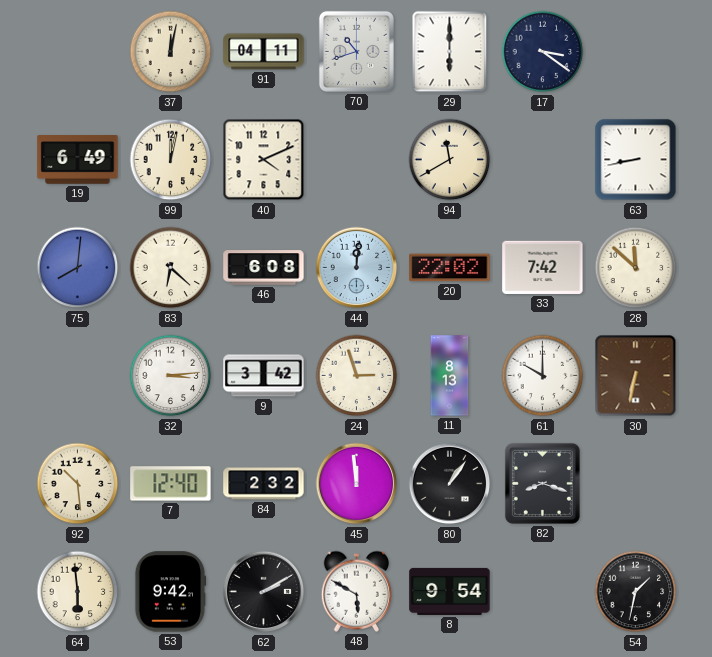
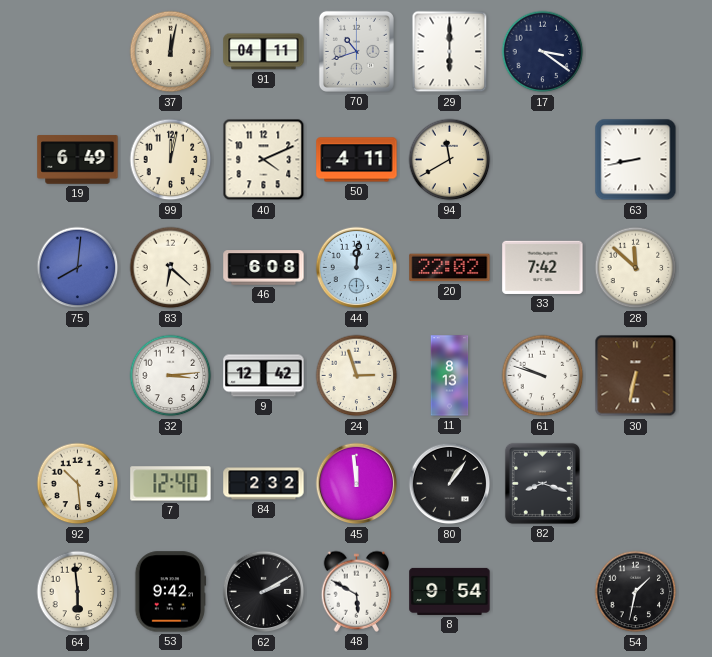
50: none -> 4:11 (357, 160)
9: 3:42 -> 12:42 (264, 376)
61: 10:00 -> 9:48 (543, 376)
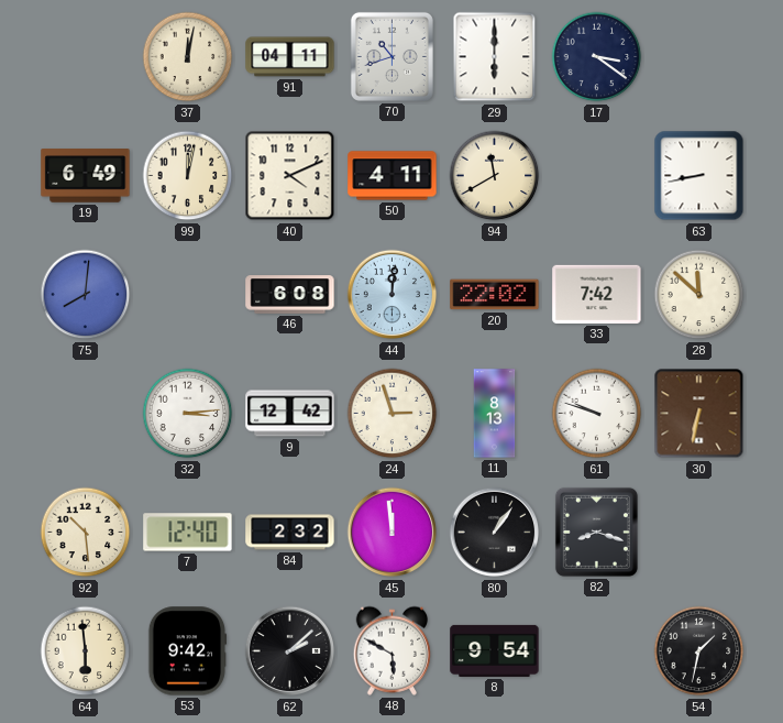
83: 6:22 -> none (171, 268)
62: 2:10 -> 2:08 (290, 651)
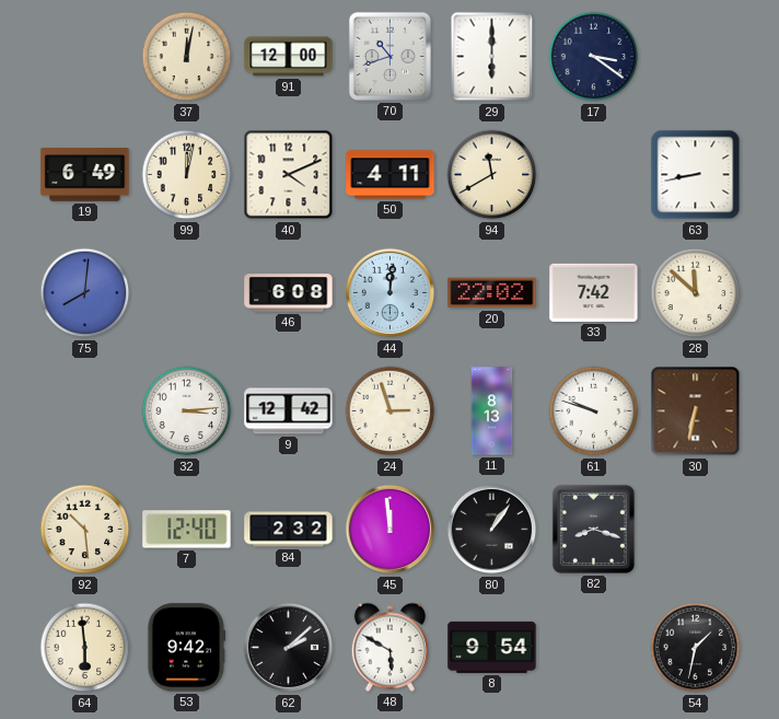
91: 04:11 -> 12:00 (289, 57)
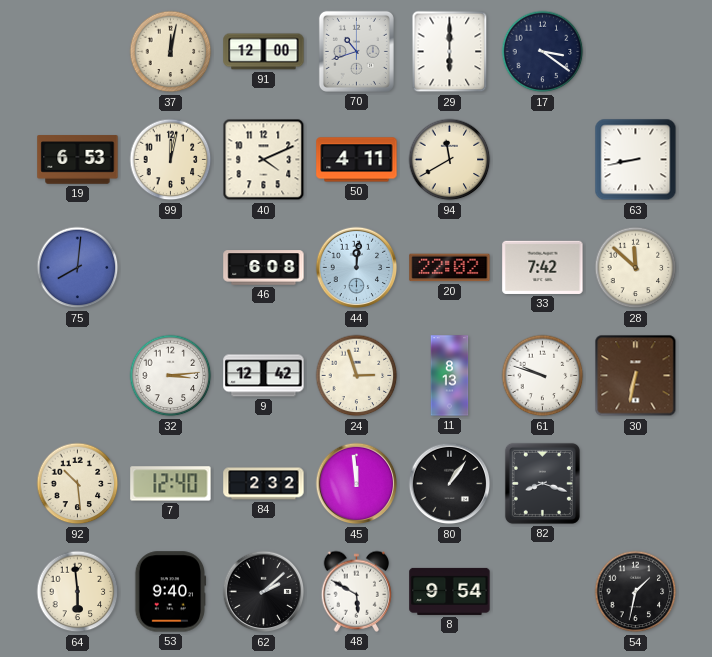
19: 6:49 -> 6:53 (78, 160)
53: 9:42 -> 9:40 (170, 592)
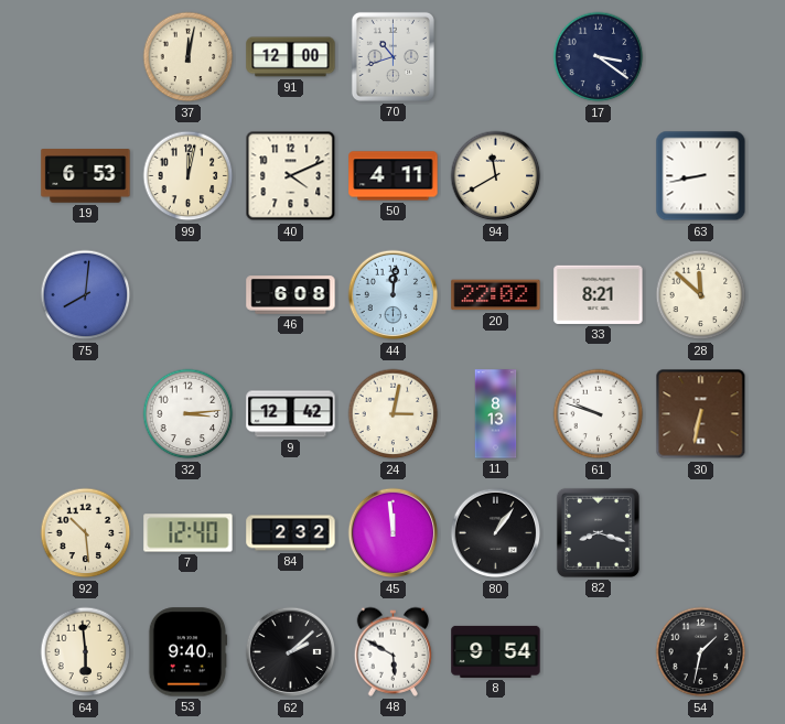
29: 6:00 -> none (450, 52)
33: 7:42 -> 8:21 (599, 294)
24: 2:57 -> 3:02 (394, 414)
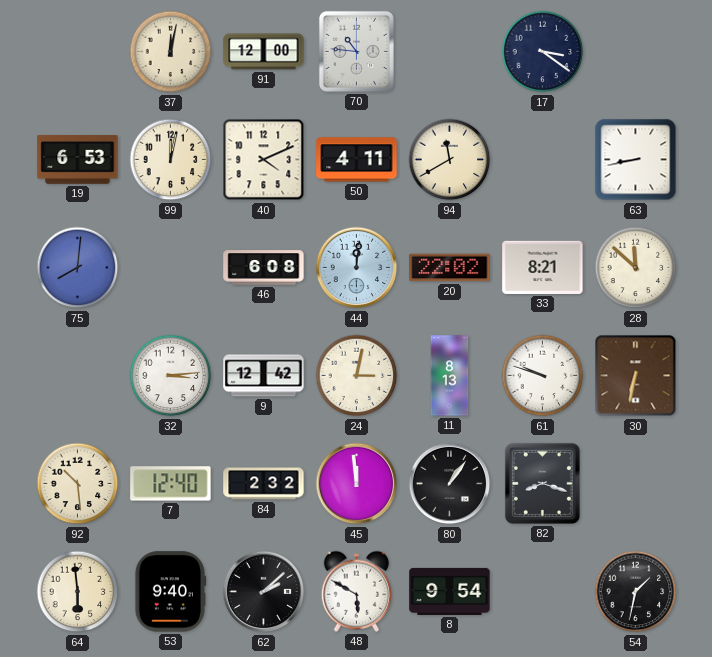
70: 10:42 -> 10:46 (356, 51)
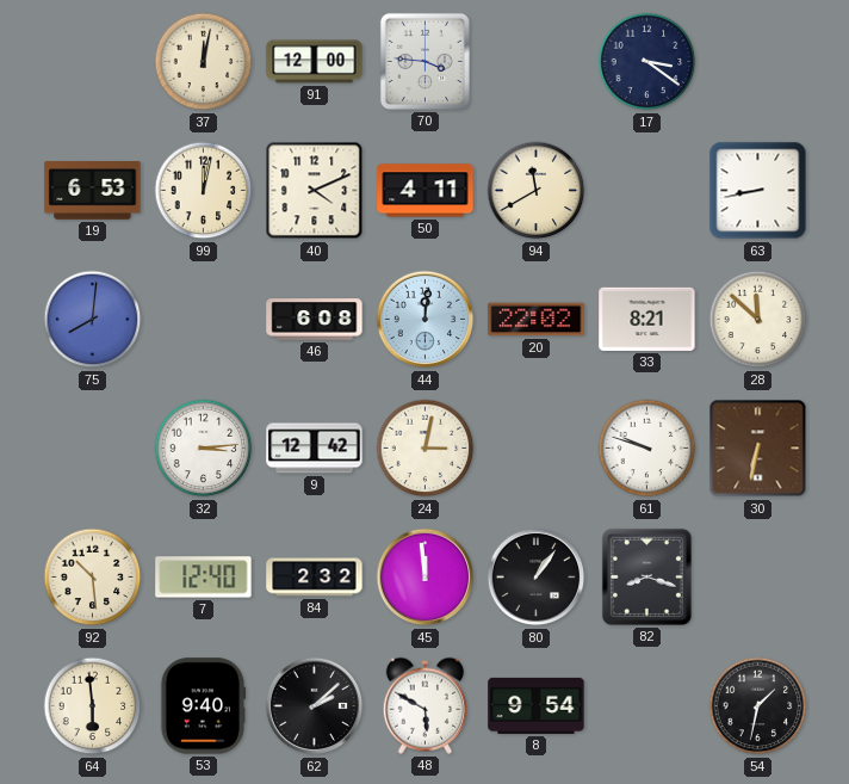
70: 10:46 -> 3:46 (424, 61)
11: 8:13 -> none (450, 376)
